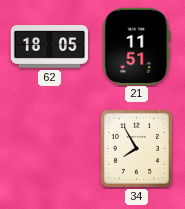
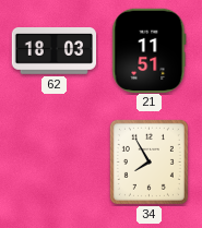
62: 18:05 -> 18:03 (54, 51)
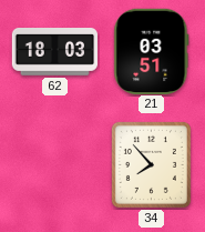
21: 11:51 -> 03:51 (152, 51)
34: 7:55 -> 7:53 (151, 164)
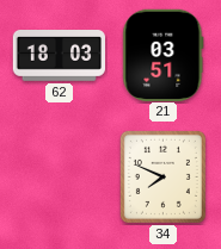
34: 7:53 -> 7:49 (162, 176)
